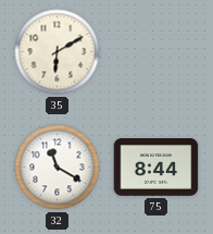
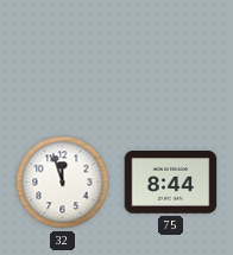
35: 6:10 -> none (58, 52)
32: 11:20 -> 11:57 (63, 183)
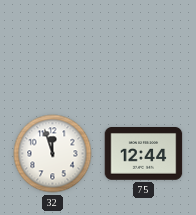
75: 8:44 -> 12:44 (144, 154)
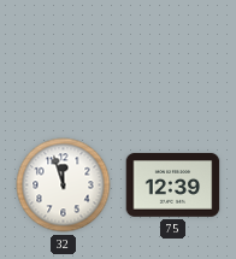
75: 12:44 -> 12:39 (173, 186)
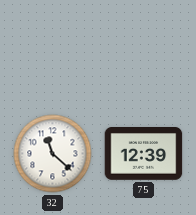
32: 11:57 -> 11:22 (53, 154)
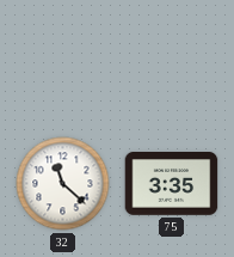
75: 12:39 -> 3:35 (172, 184)
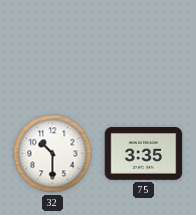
32: 11:22 -> 10:30 (53, 154)
